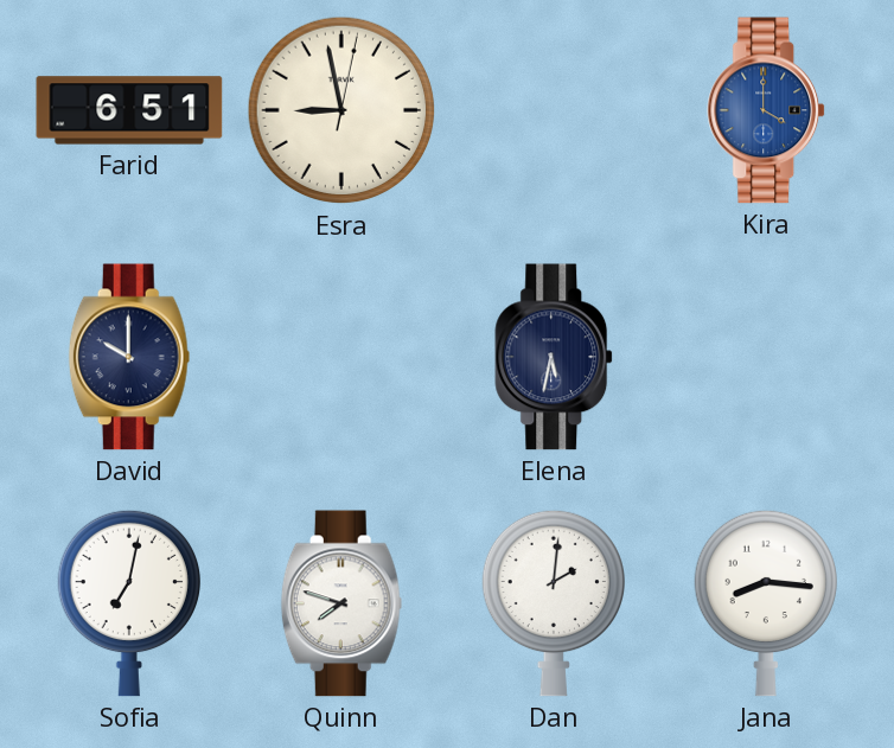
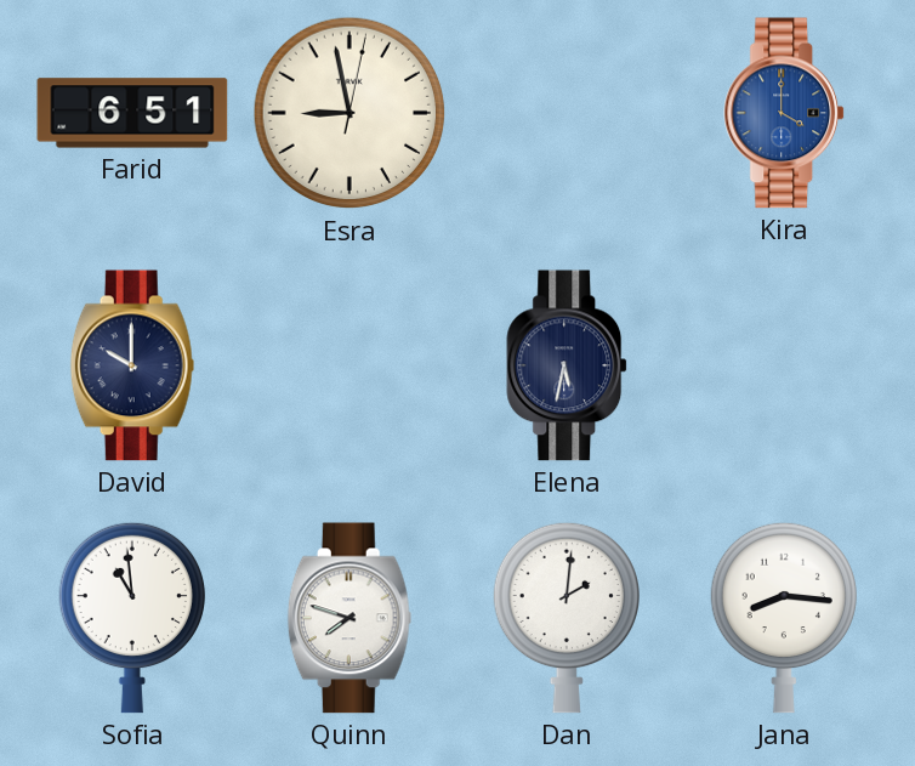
Sofia: 7:02 -> 10:59 (131, 618)
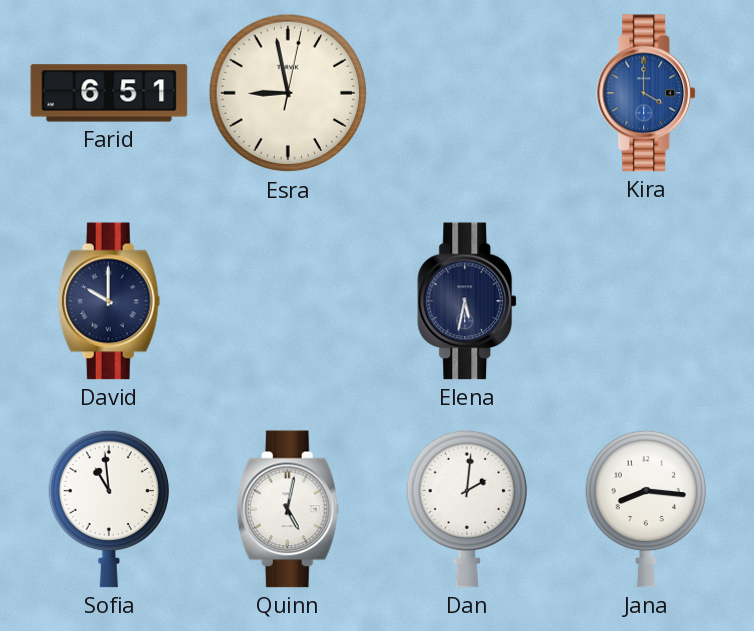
Quinn: 7:48 -> 5:02 (288, 509)
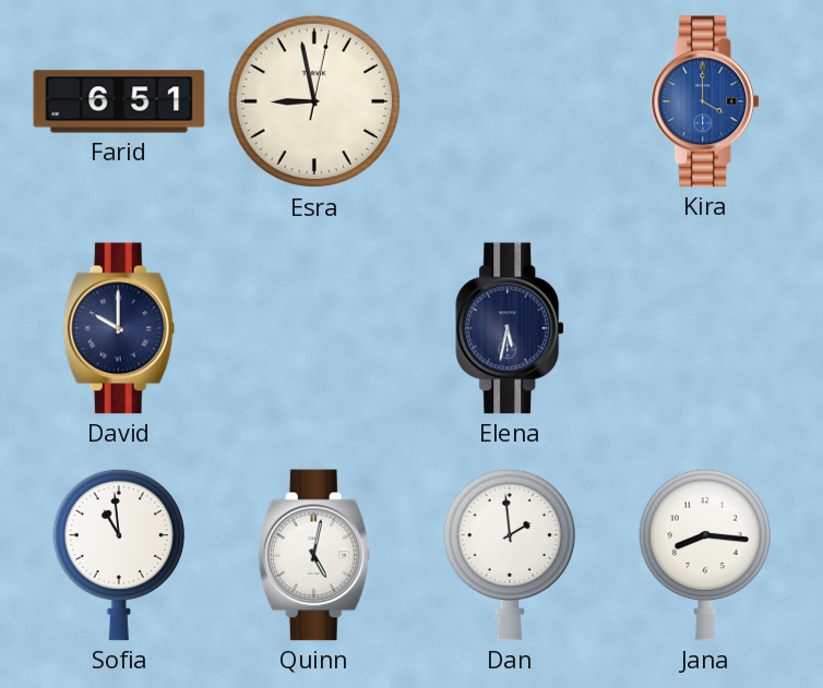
Dan: 2:01 -> 1:59 (509, 555)
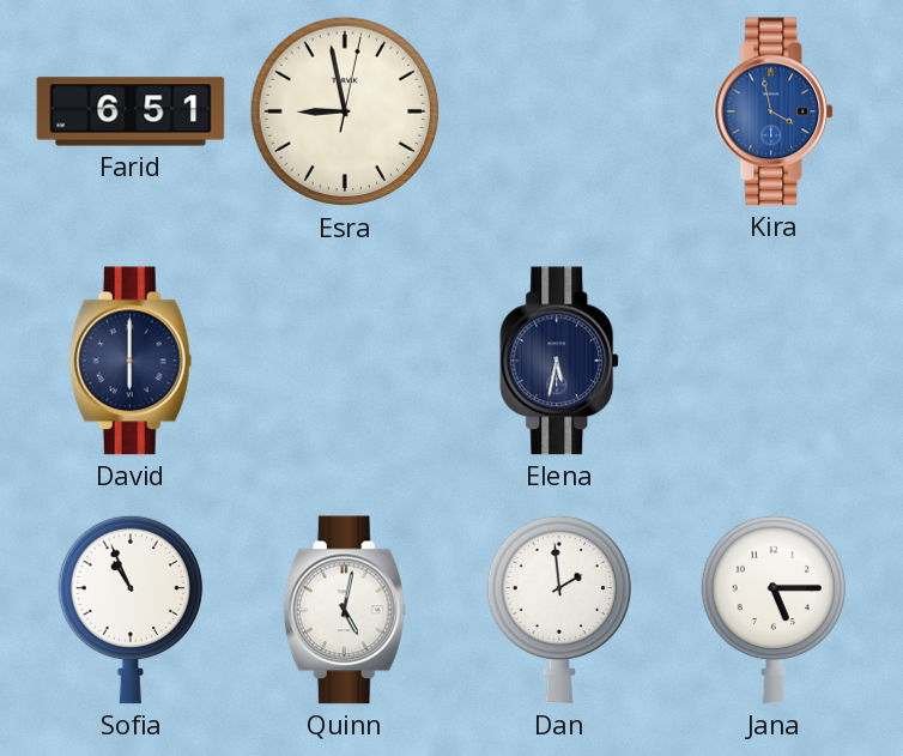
Kira: 4:00 -> 3:58 (775, 111)
David: 10:00 -> 6:00 (131, 361)
Sofia: 10:59 -> 10:56 (129, 610)
Jana: 8:16 -> 5:15 (772, 610)
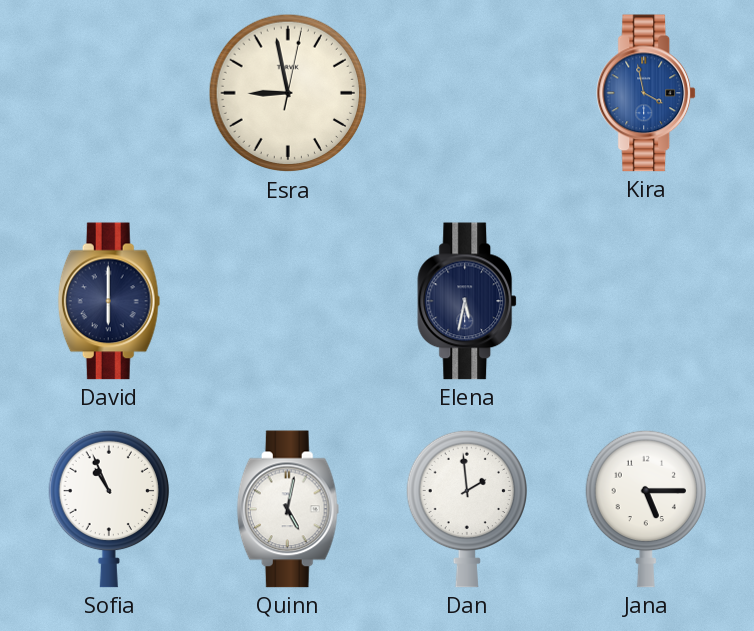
Farid: 6:51 -> none (131, 111)
